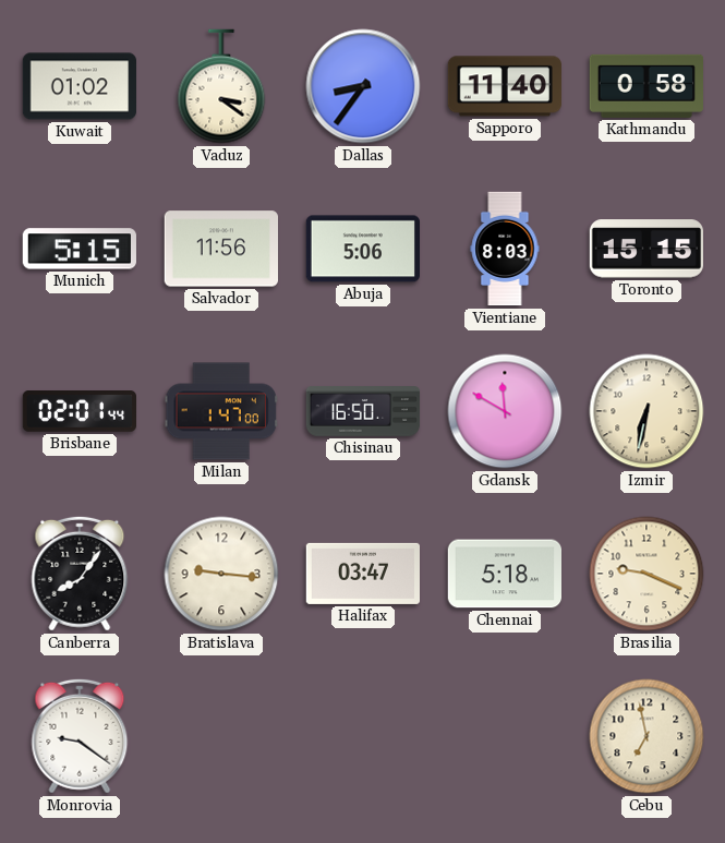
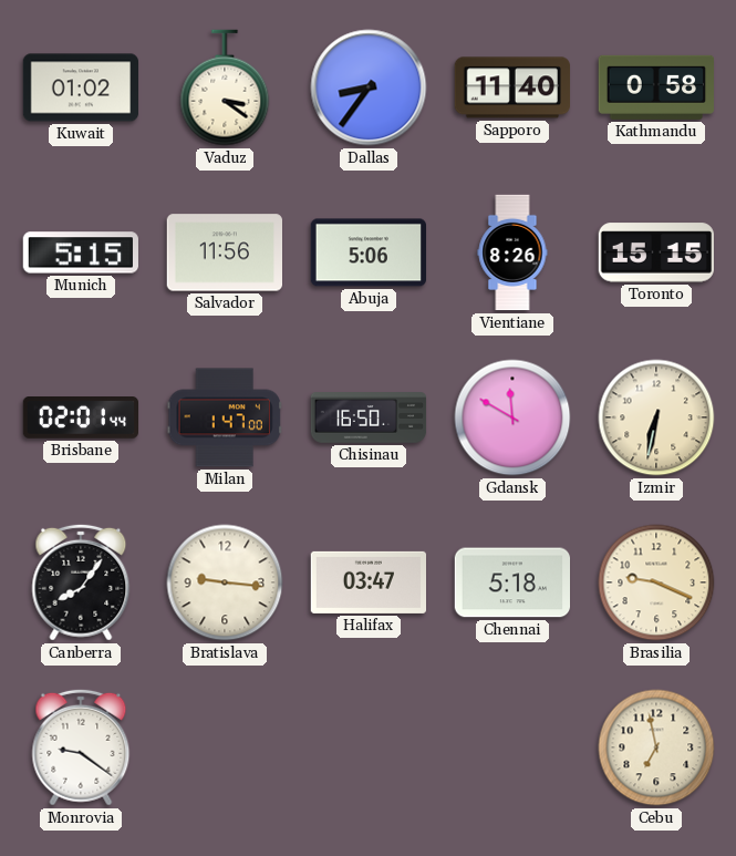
Vientiane: 8:03 -> 8:26 (512, 252)
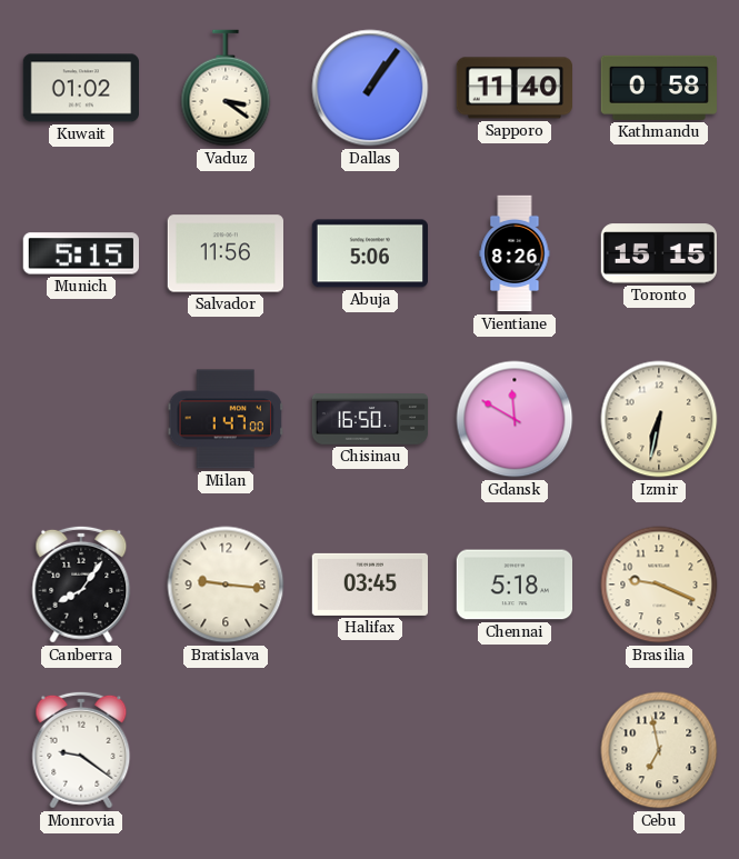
Dallas: 8:36 -> 1:06 (370, 88)
Brisbane: 02:01 -> none (80, 417)
Halifax: 03:47 -> 03:45 (369, 585)
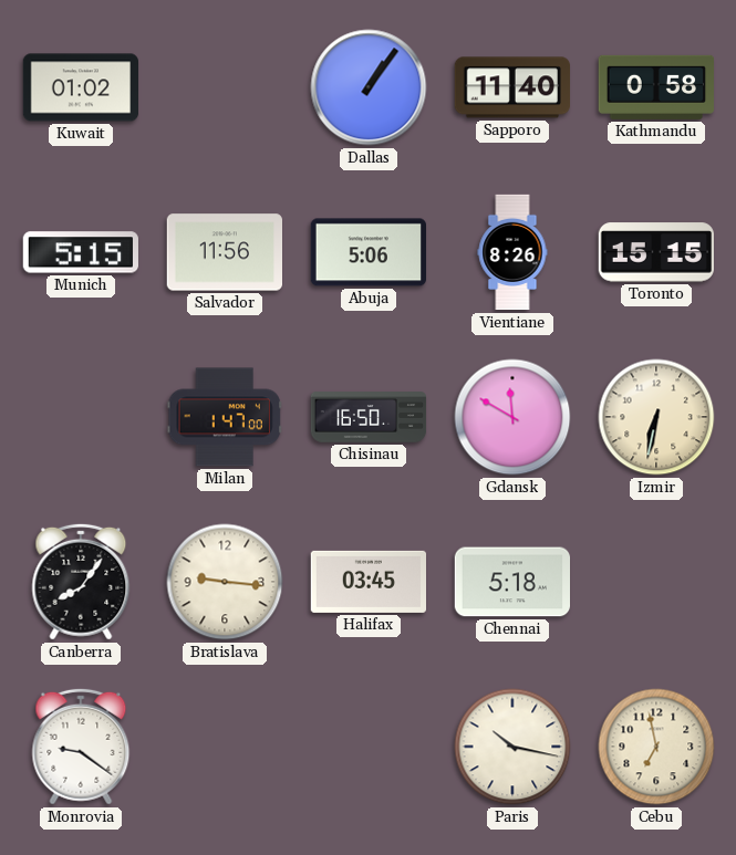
Vaduz: 3:21 -> none (226, 88)
Brasilia: 9:19 -> none (659, 585)
Paris: none -> 10:17 (512, 747)
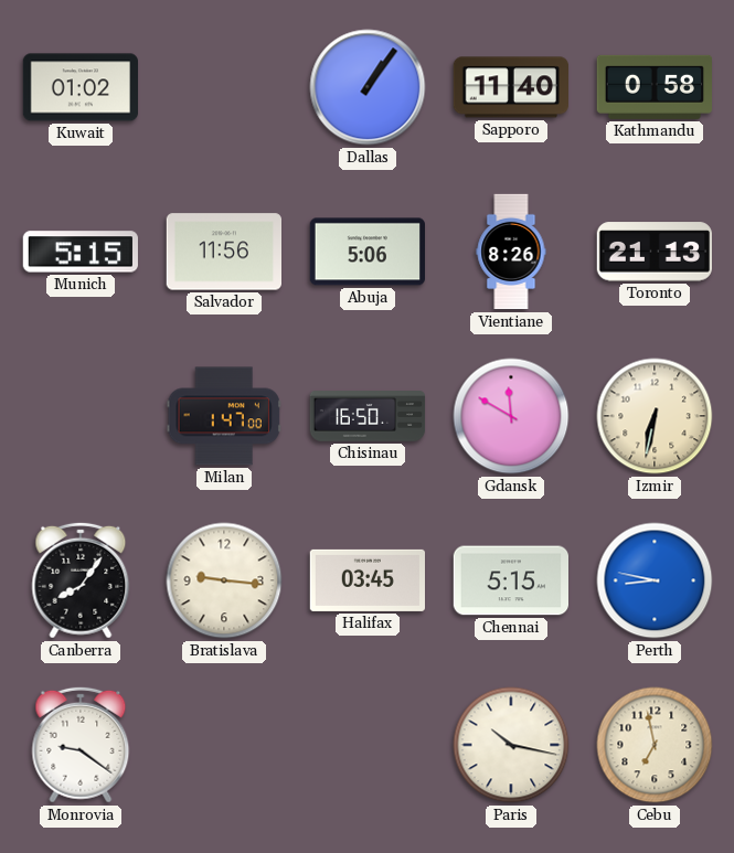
Toronto: 15:15 -> 21:13 (653, 252)
Chennai: 5:18 -> 5:15 (510, 580)
Perth: none -> 8:47 (655, 580)
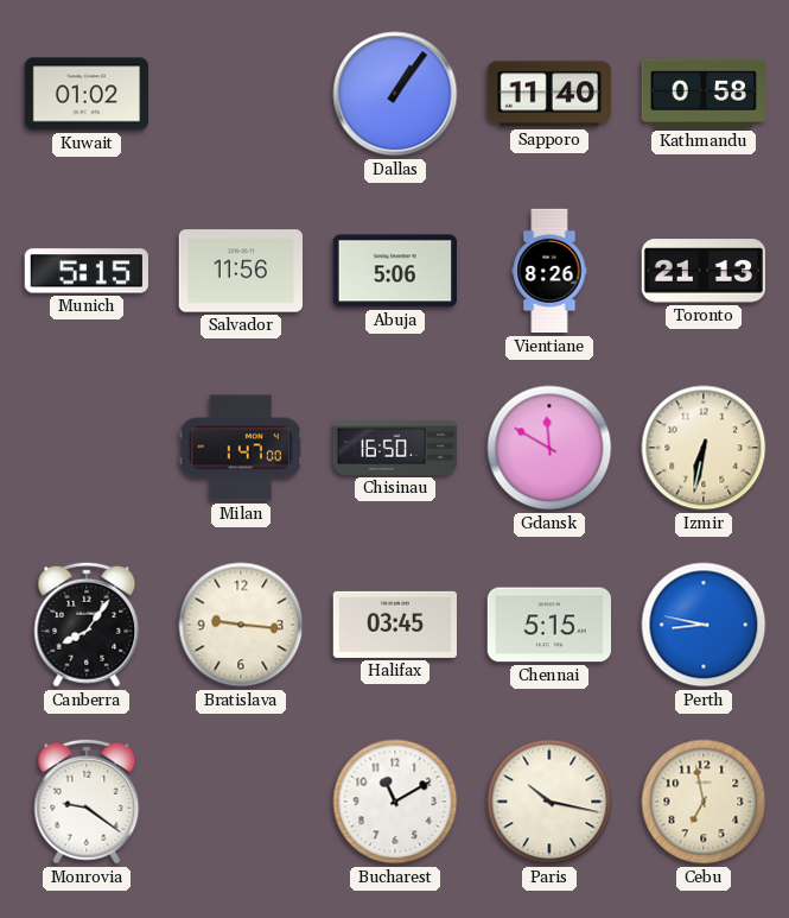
Bucharest: none -> 11:10 (395, 802)
